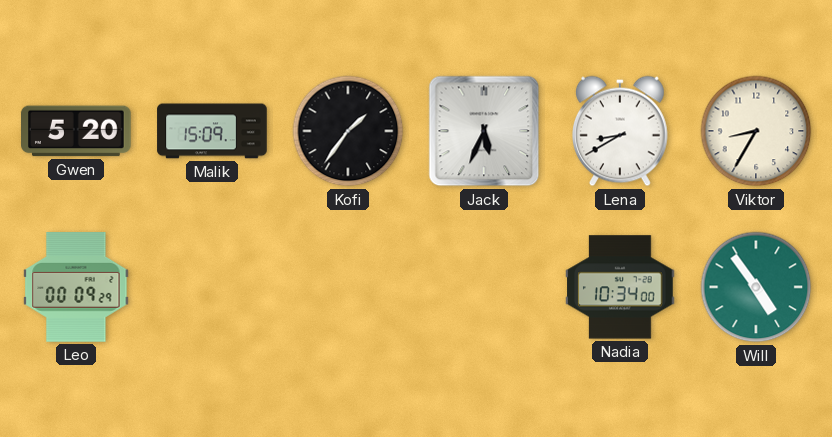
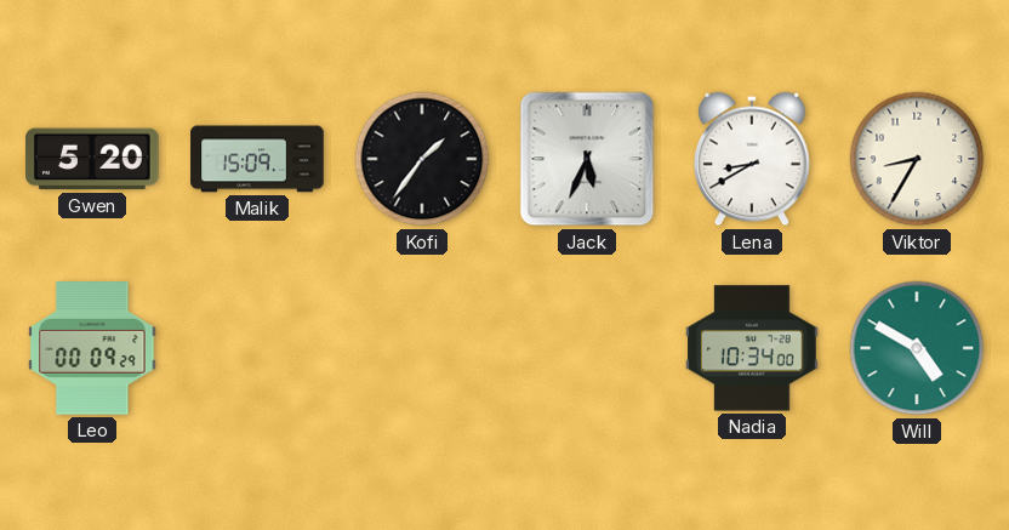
Will: 4:54 -> 4:50 (917, 348)
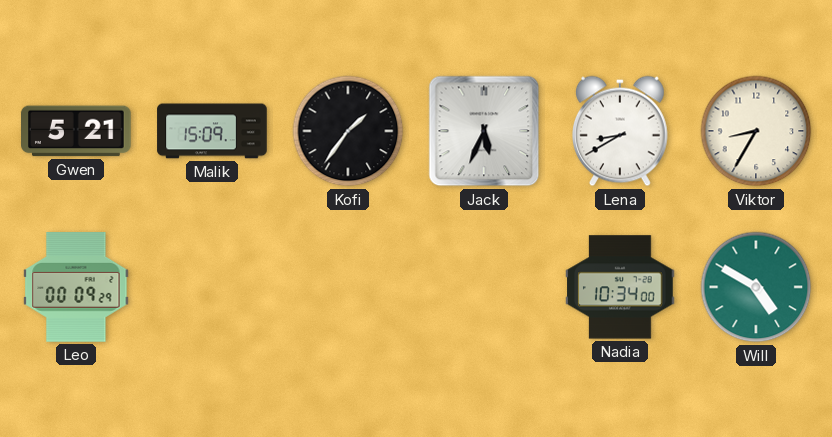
Gwen: 5:20 -> 5:21 (77, 131)
